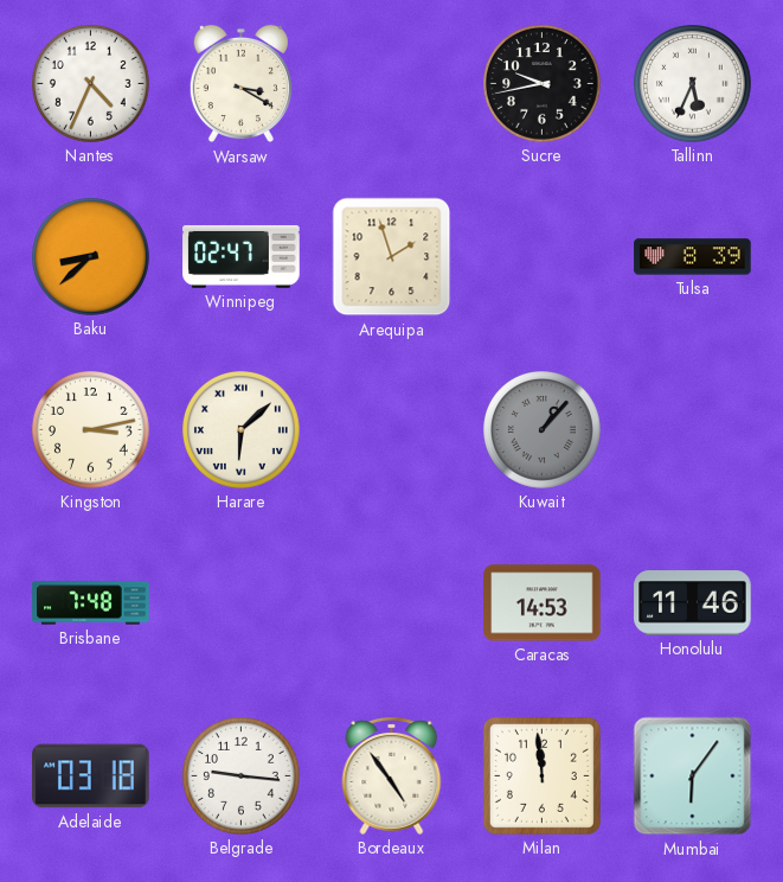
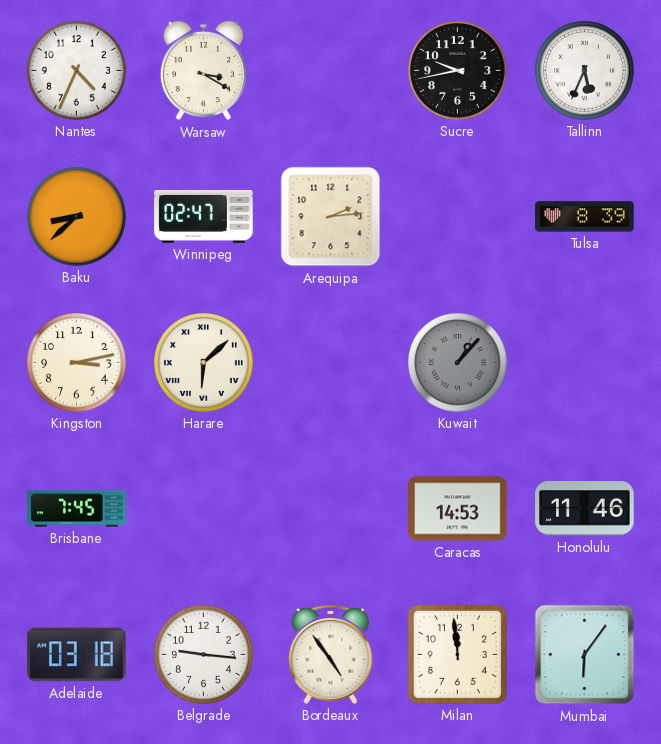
Arequipa: 1:57 -> 2:14 (331, 217)
Brisbane: 7:48 -> 7:45 (77, 509)
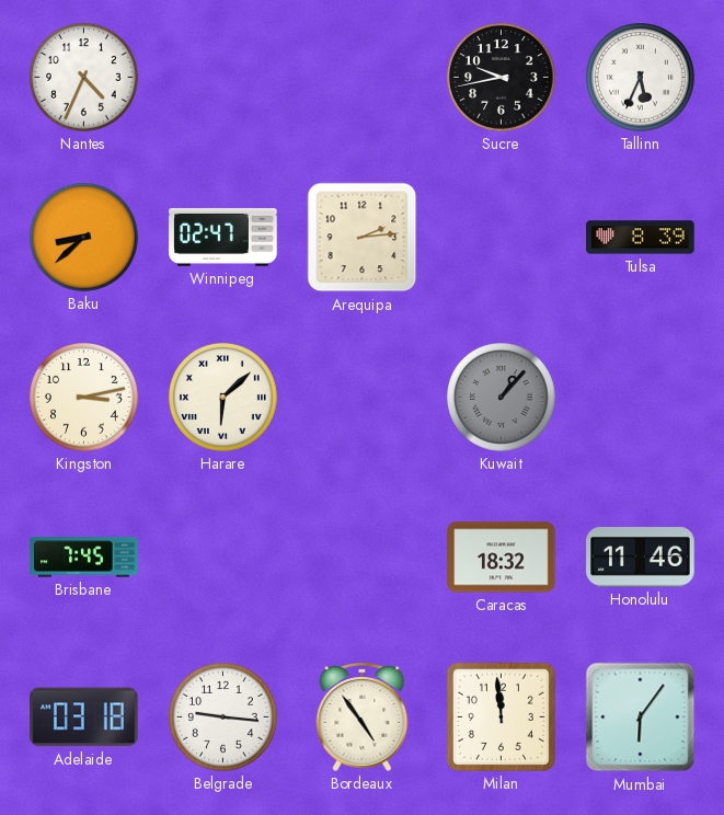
Warsaw: 3:20 -> none (203, 71)
Caracas: 14:53 -> 18:32 (502, 558)
